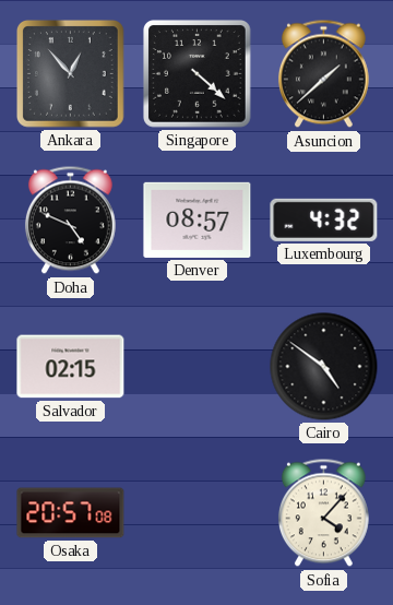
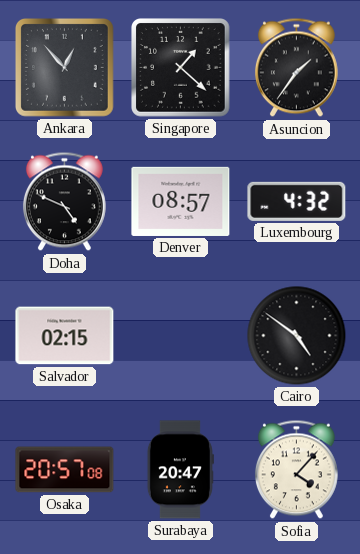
Singapore: 4:22 -> 1:22 (181, 68)
Asuncion: 1:38 -> 1:36 (296, 68)
Surabaya: none -> 20:47 (180, 470)
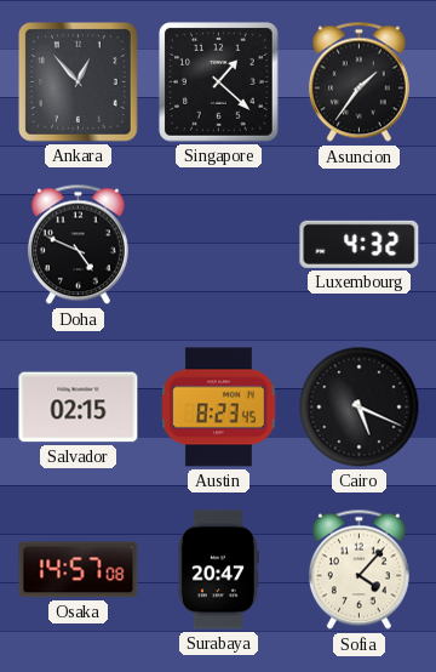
Denver: 08:57 -> none (181, 201)
Austin: none -> 8:23 (219, 408)
Cairo: 4:51 -> 5:19 (360, 408)
Osaka: 20:57 -> 14:57 (79, 570)
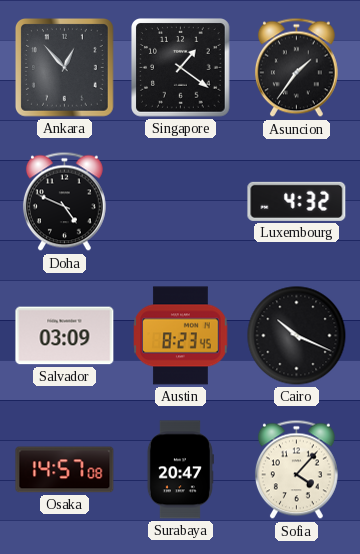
Singapore: 1:22 -> 1:21 (181, 68)
Salvador: 02:15 -> 03:09 (65, 336)
Cairo: 5:19 -> 10:19 (297, 336)
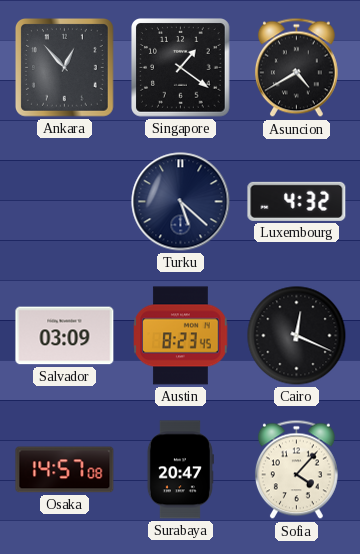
Asuncion: 1:36 -> 4:40 (296, 68)
Doha: 4:49 -> none (64, 202)
Turku: none -> 5:22 (181, 202)
Cairo: 10:19 -> 12:19 (297, 336)
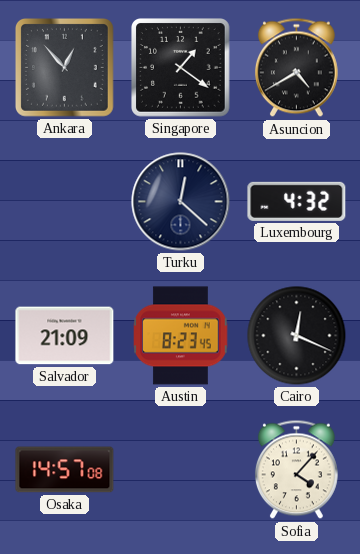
Turku: 5:22 -> 12:22 (181, 202)
Salvador: 03:09 -> 21:09 (65, 336)
Surabaya: 20:47 -> none (180, 470)
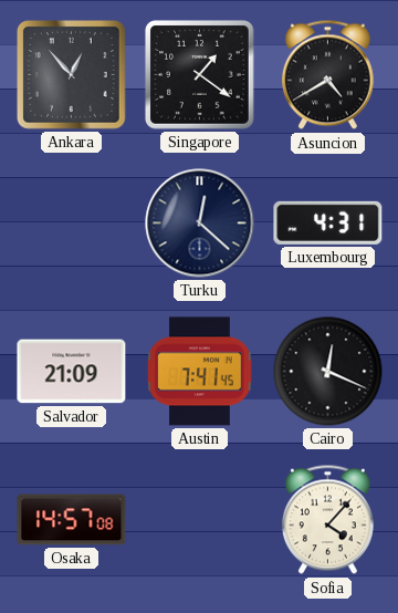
Luxembourg: 4:32 -> 4:31 (328, 222)
Austin: 8:23 -> 7:41 (200, 372)
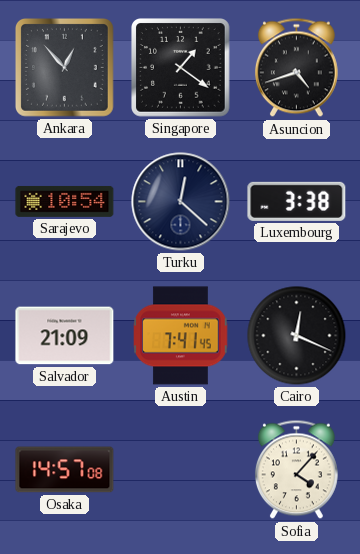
Asuncion: 4:40 -> 4:42 (296, 68)
Sarajevo: none -> 10:54 (65, 201)
Luxembourg: 4:31 -> 3:38 (297, 201)
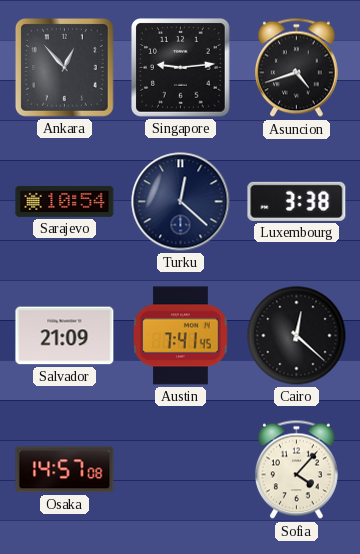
Singapore: 1:21 -> 9:14 (181, 68)
Cairo: 12:19 -> 12:22 (297, 336)
